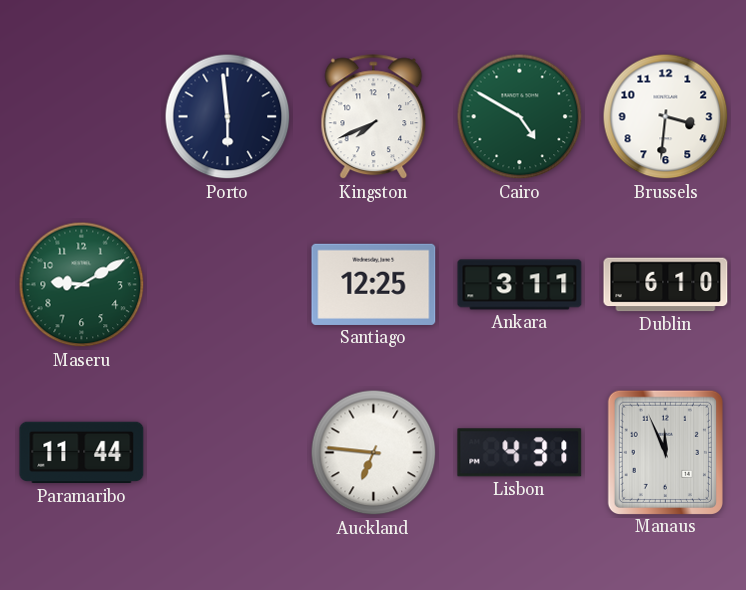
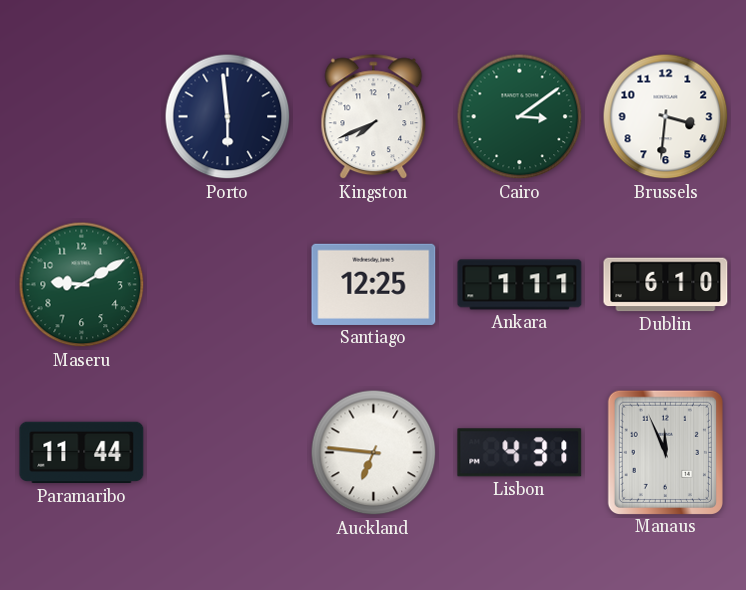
Cairo: 4:50 -> 3:09 (520, 117)
Ankara: 3:11 -> 1:11 (520, 285)
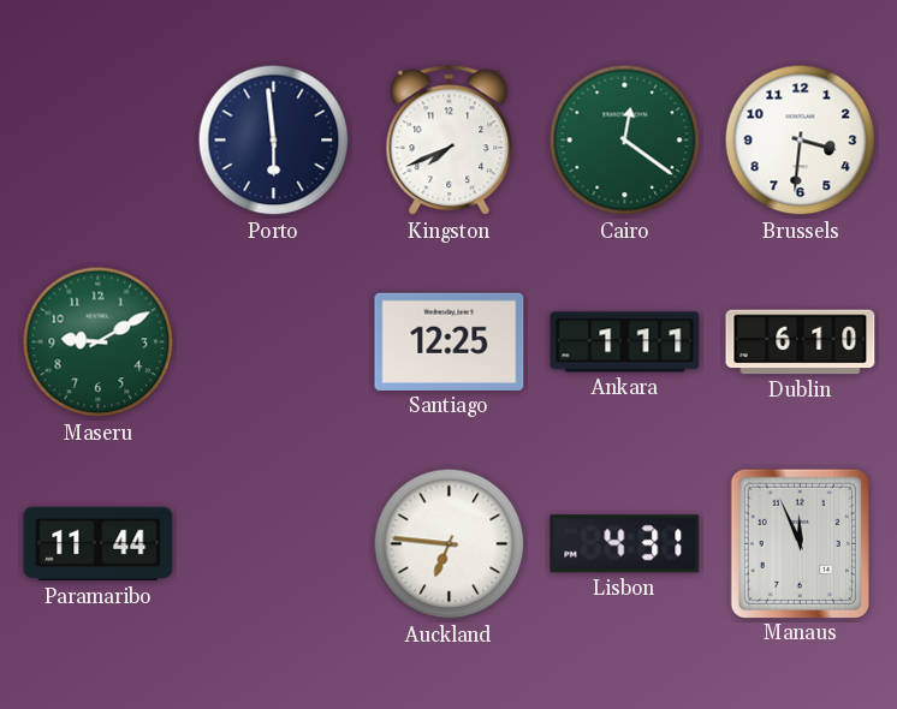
Cairo: 3:09 -> 12:21 (625, 141)
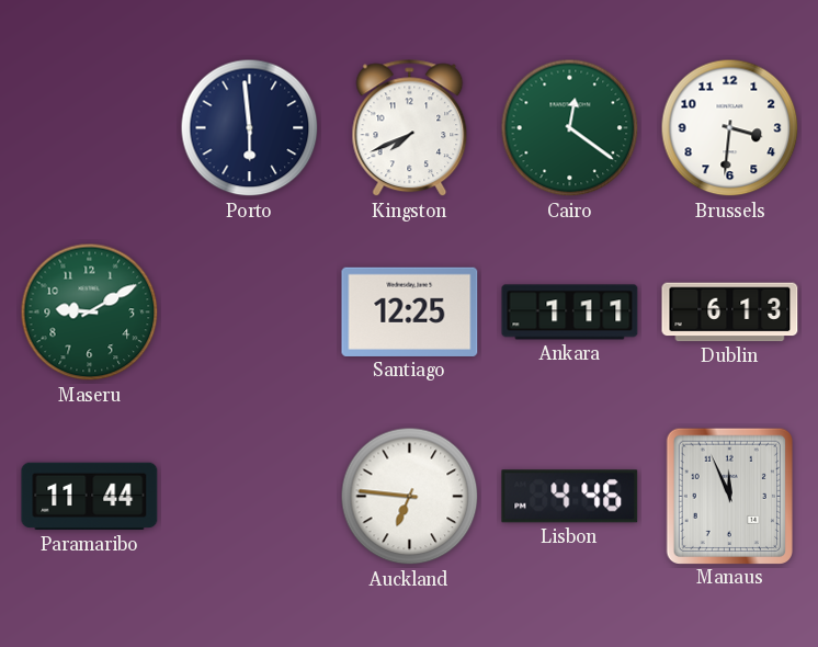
Dublin: 6:10 -> 6:13 (730, 313)
Lisbon: 4:31 -> 4:46 (570, 497)
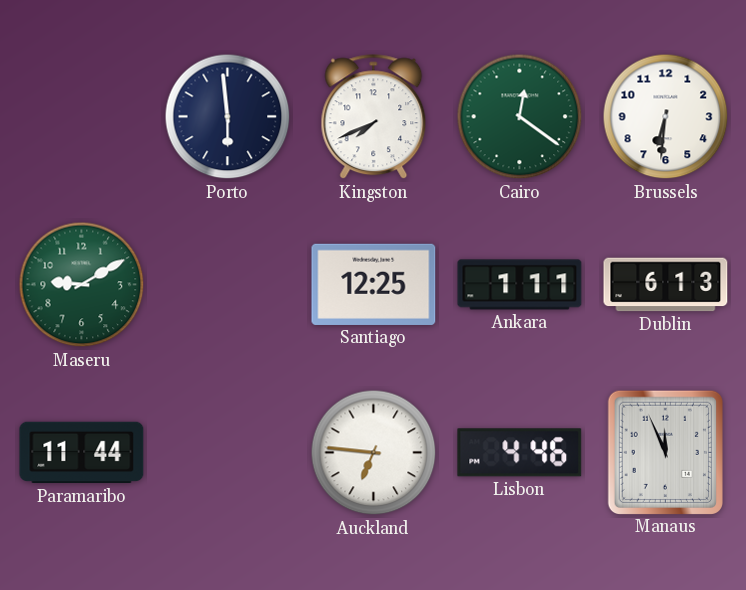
Brussels: 3:31 -> 6:31 (666, 117)
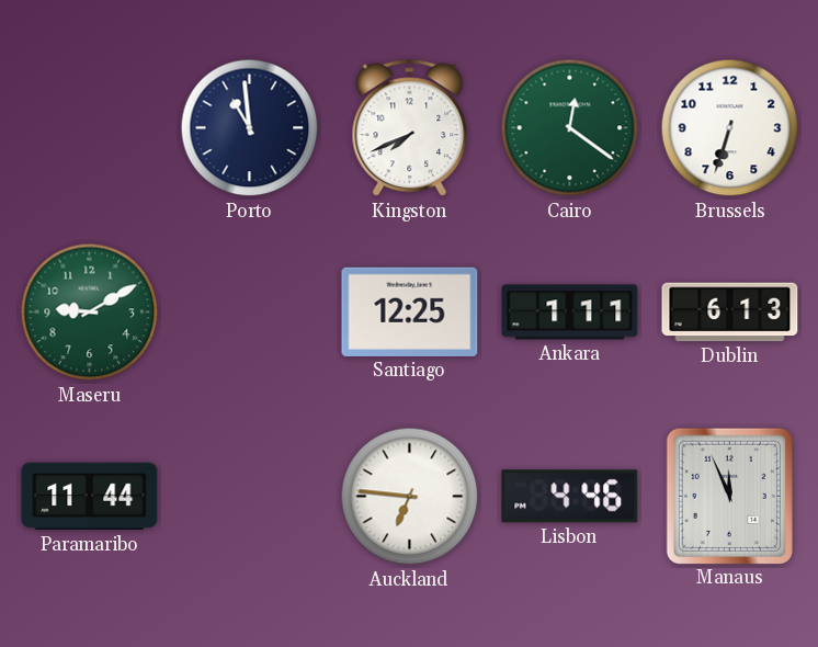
Porto: 5:59 -> 10:59 (250, 128)
Brussels: 6:31 -> 6:33 (730, 128)
